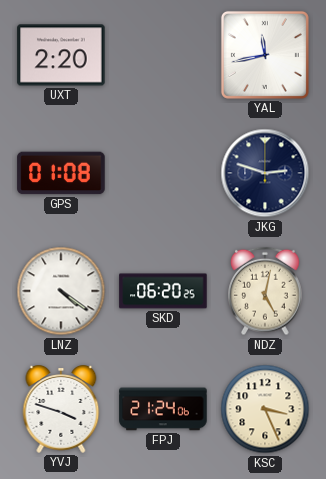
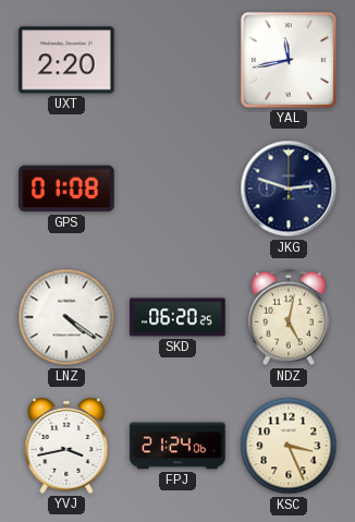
YVJ: 3:48 -> 3:43 (66, 447)
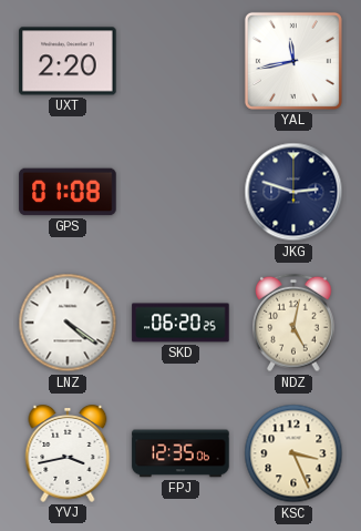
FPJ: 21:24 -> 12:35 (180, 453)
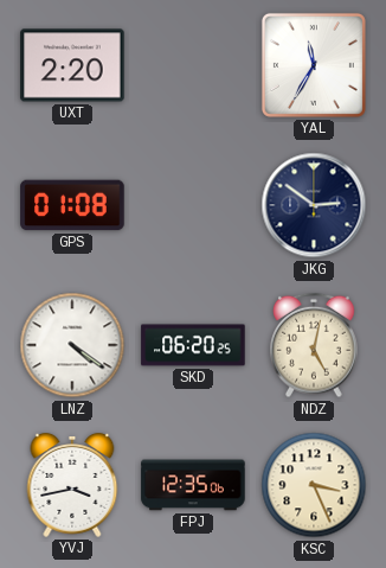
YAL: 11:43 -> 11:35 (314, 65)
JKG: 2:48 -> 2:51 (314, 205)
